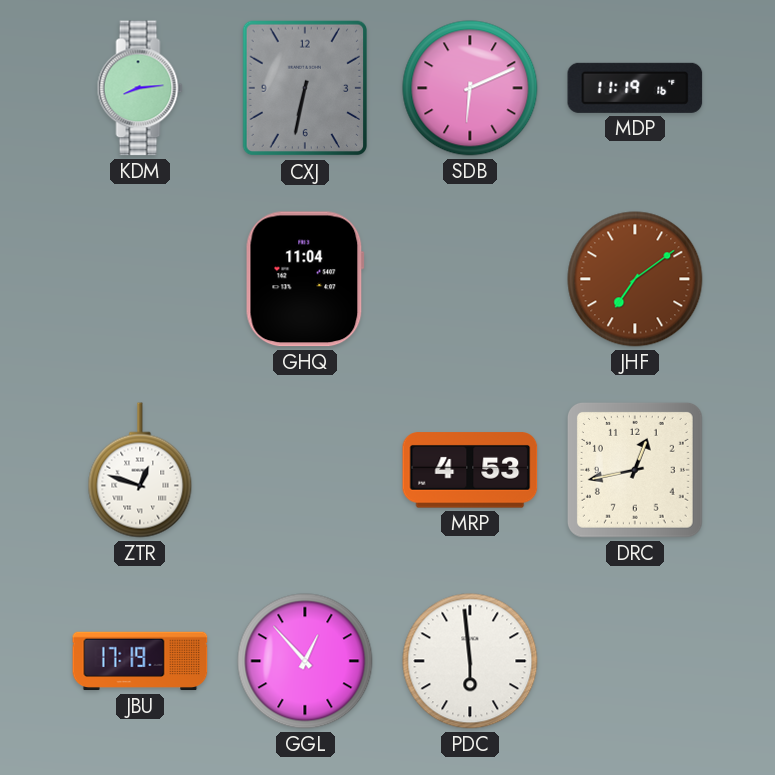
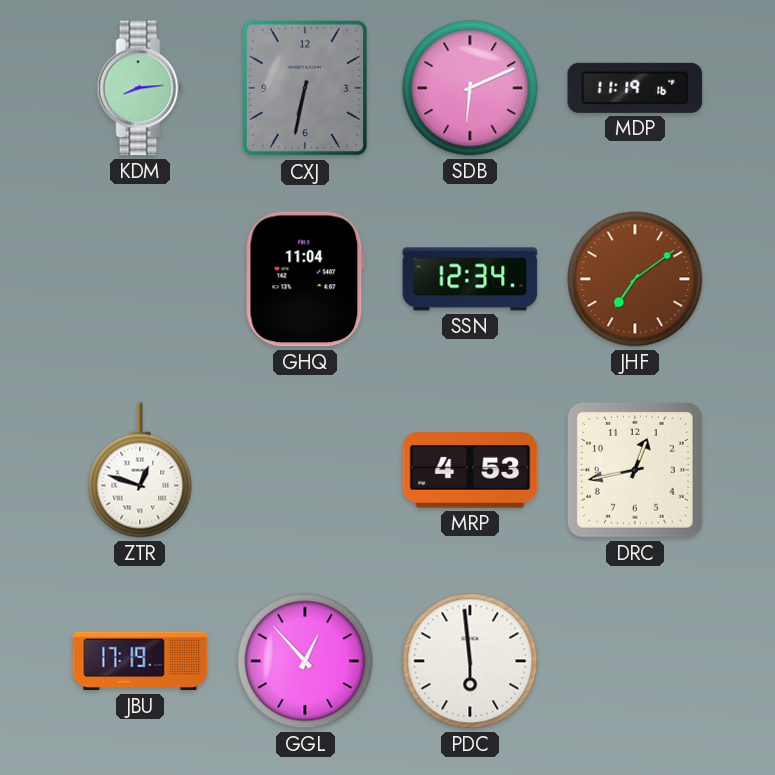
SSN: none -> 12:34 (470, 279)
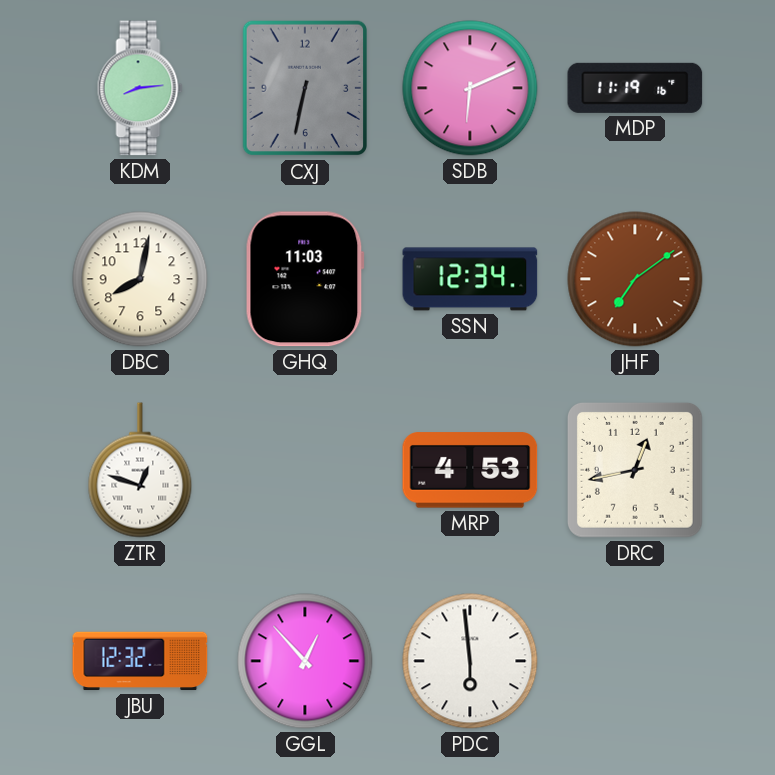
DBC: none -> 8:02 (140, 279)
GHQ: 11:04 -> 11:03 (305, 279)
JBU: 17:19 -> 12:32 (140, 661)
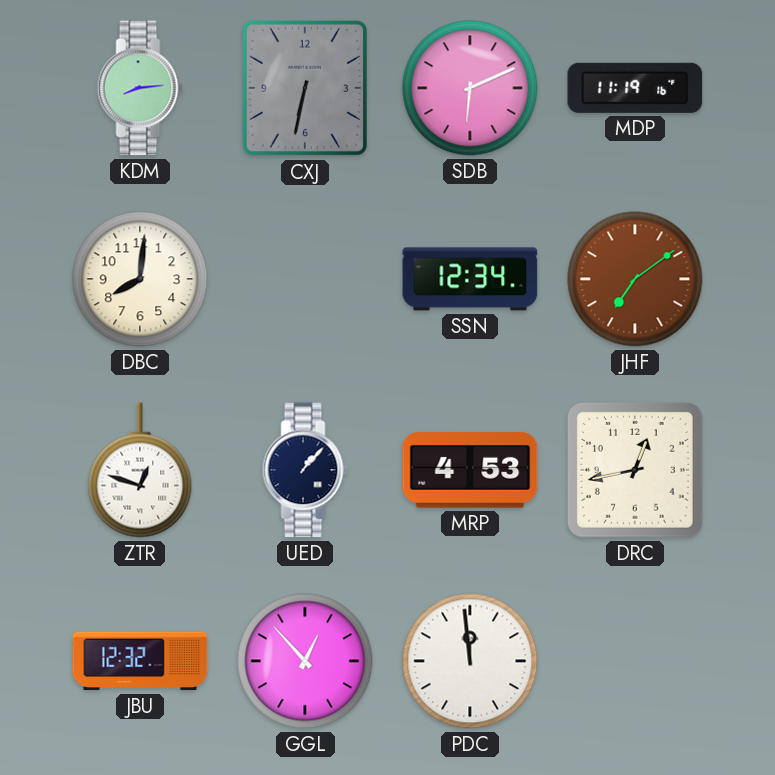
DBC: 8:02 -> 8:01 (140, 279)
GHQ: 11:03 -> none (305, 279)
UED: none -> 1:07 (305, 470)
PDC: 5:59 -> 11:59 (470, 661)
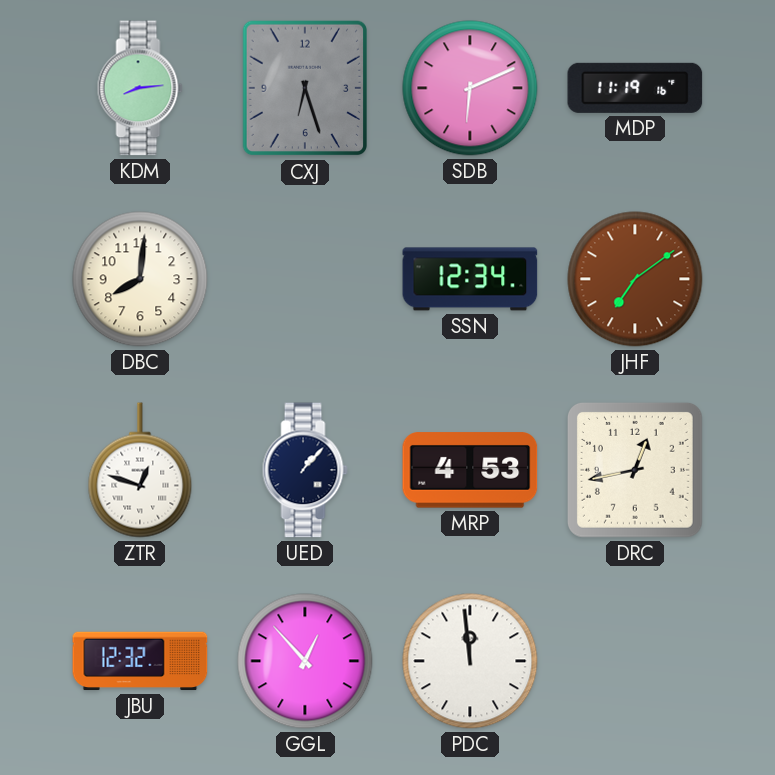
CXJ: 6:32 -> 6:27 (304, 88)
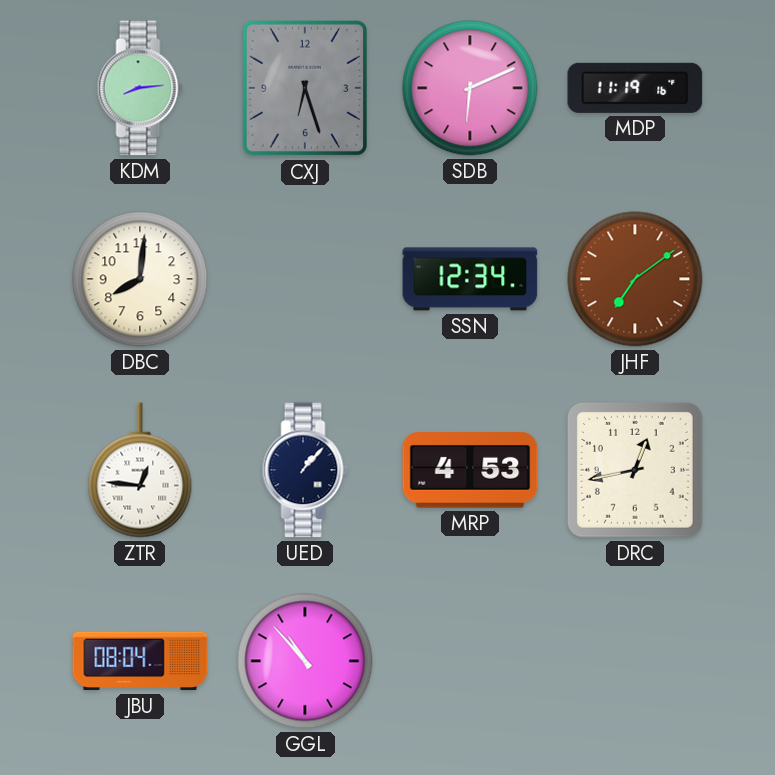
ZTR: 12:48 -> 12:46 (140, 470)
JBU: 12:32 -> 08:04 (140, 661)
GGL: 12:53 -> 10:53 (305, 661)
PDC: 11:59 -> none (470, 661)
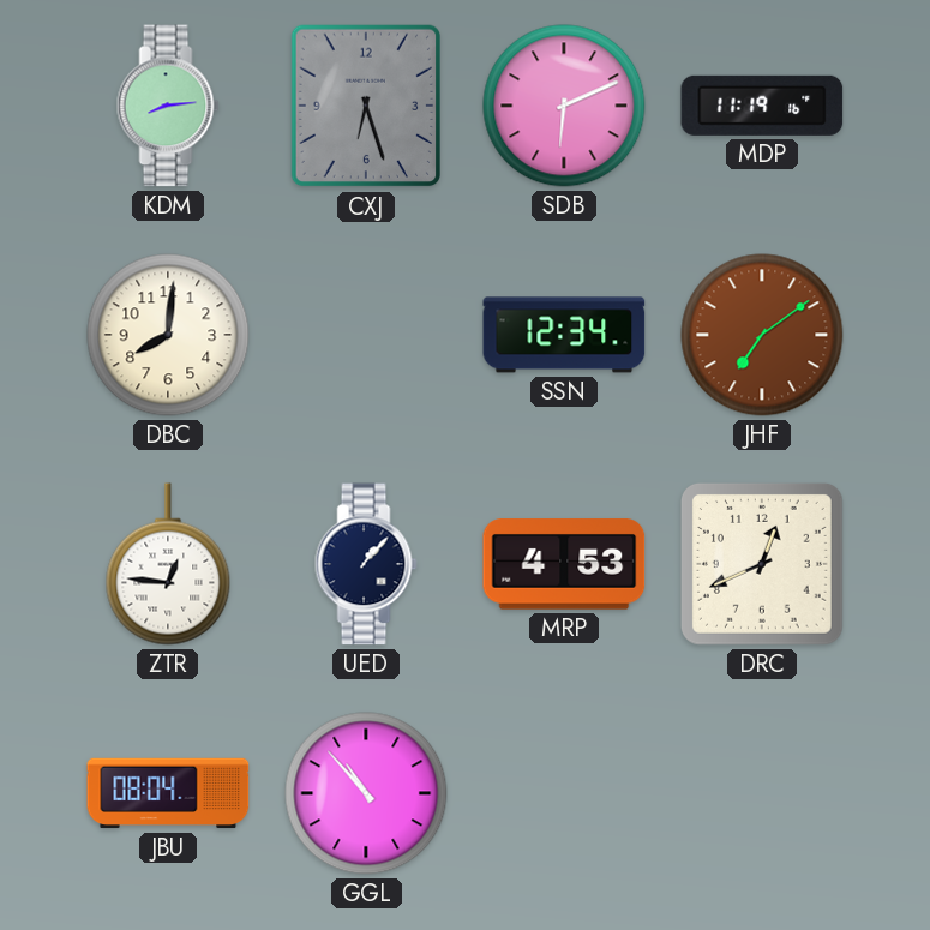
DRC: 12:43 -> 12:41 (762, 564)
